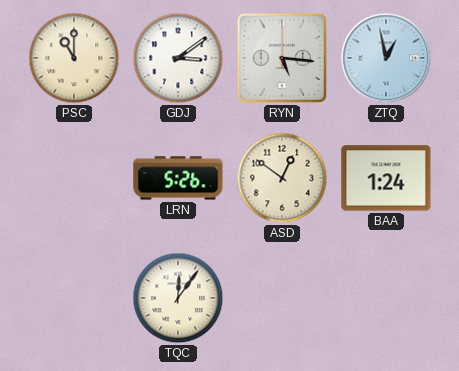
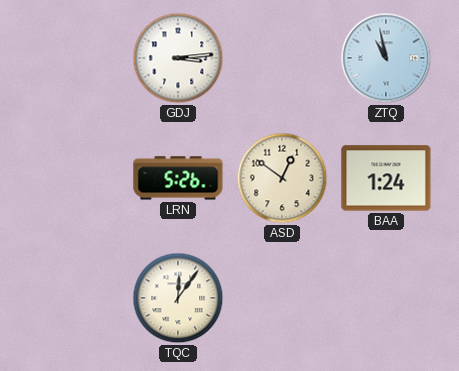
PSC: 11:00 -> none (74, 58)
GDJ: 3:09 -> 3:14 (178, 58)
RYN: 5:16 -> none (282, 58)
ZTQ: 12:58 -> 10:58 (386, 58)
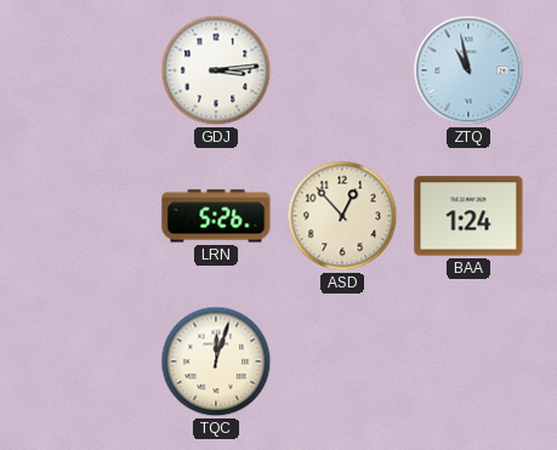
ASD: 12:51 -> 12:53 (342, 216)
TQC: 12:06 -> 12:03 (216, 361)
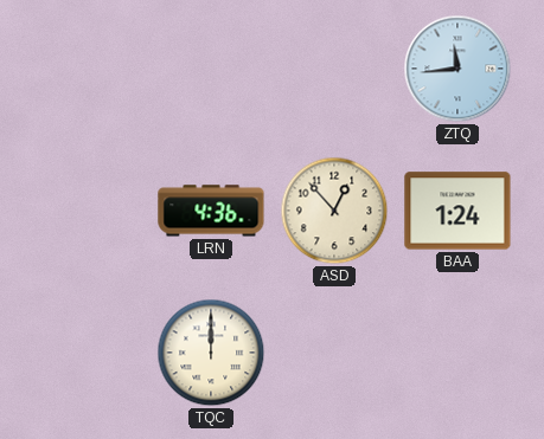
GDJ: 3:14 -> none (216, 70)
ZTQ: 10:58 -> 11:44 (457, 69)
LRN: 5:26 -> 4:36 (211, 211)
TQC: 12:03 -> 12:00 (211, 353)
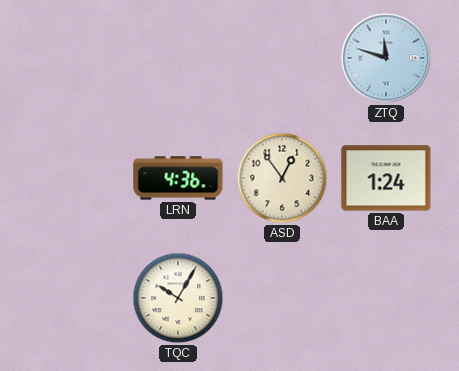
ZTQ: 11:44 -> 11:48 (386, 58)
ASD: 12:53 -> 12:54 (282, 178)
TQC: 12:00 -> 10:05 (178, 298)
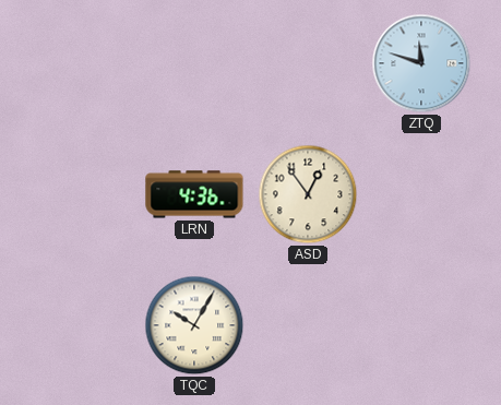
BAA: 1:24 -> none (386, 178)
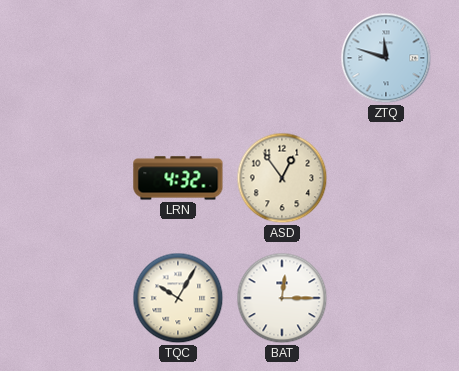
LRN: 4:36 -> 4:32 (178, 178)
BAT: none -> 12:15 (282, 298)
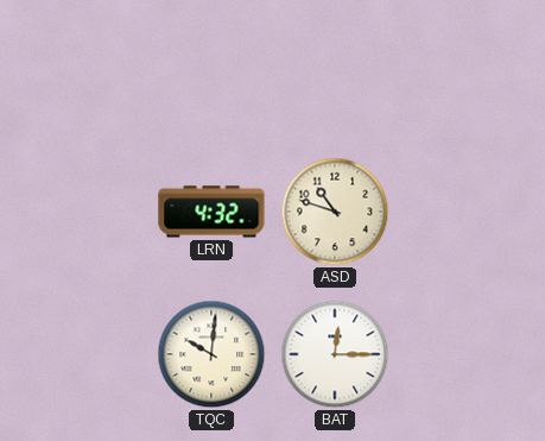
ZTQ: 11:48 -> none (386, 58)
ASD: 12:54 -> 10:48 (335, 212)
TQC: 10:05 -> 10:01 (211, 354)
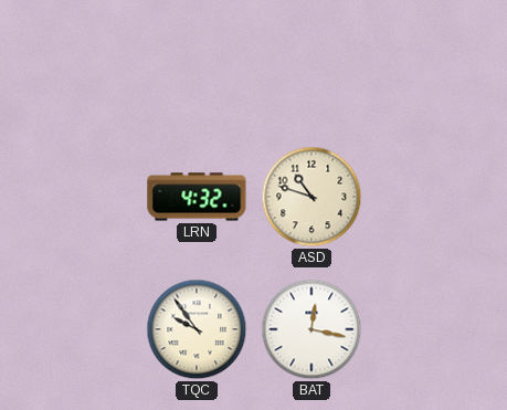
TQC: 10:01 -> 9:54 (197, 329)
BAT: 12:15 -> 12:17 (311, 329)
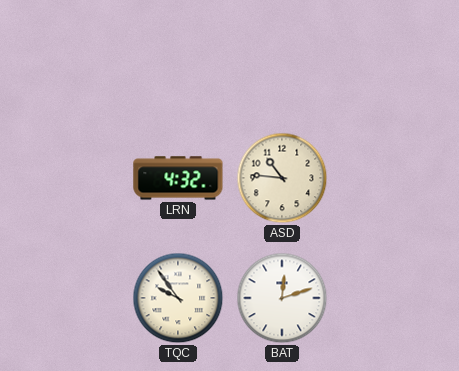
ASD: 10:48 -> 10:46 (282, 178)
BAT: 12:17 -> 12:12 (282, 298)
